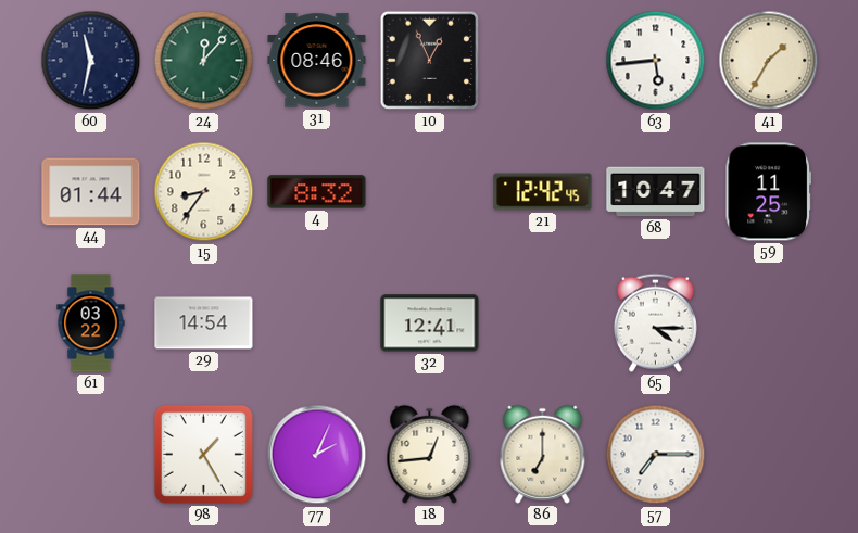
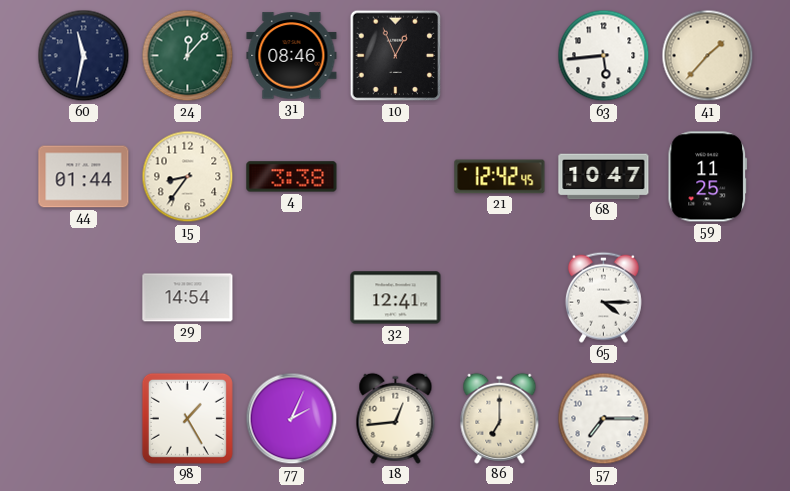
41: 1:35 -> 1:37 (708, 56)
4: 8:32 -> 3:38 (292, 177)
61: 03:22 -> none (91, 323)
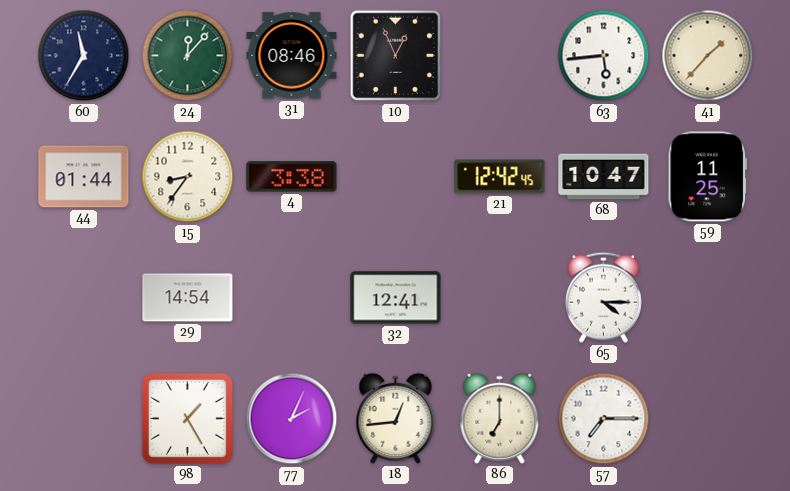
60: 11:32 -> 11:35 (84, 56)
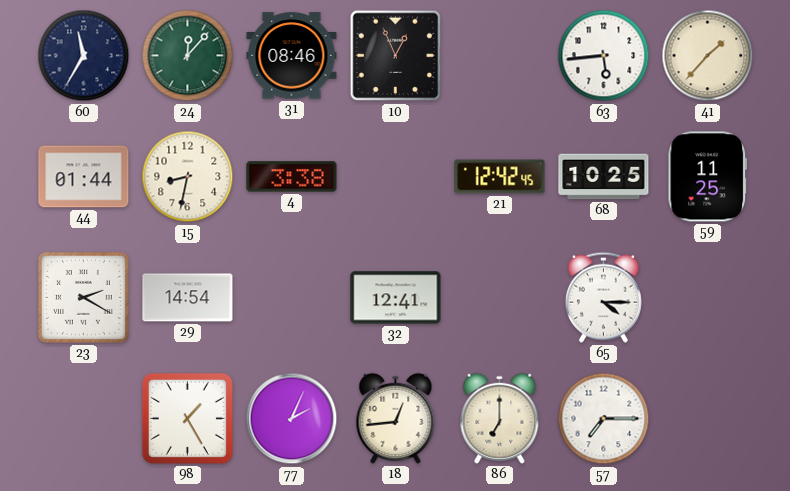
15: 8:36 -> 8:32 (188, 177)
68: 10:47 -> 10:25 (604, 177)
23: none -> 2:20 (83, 297)
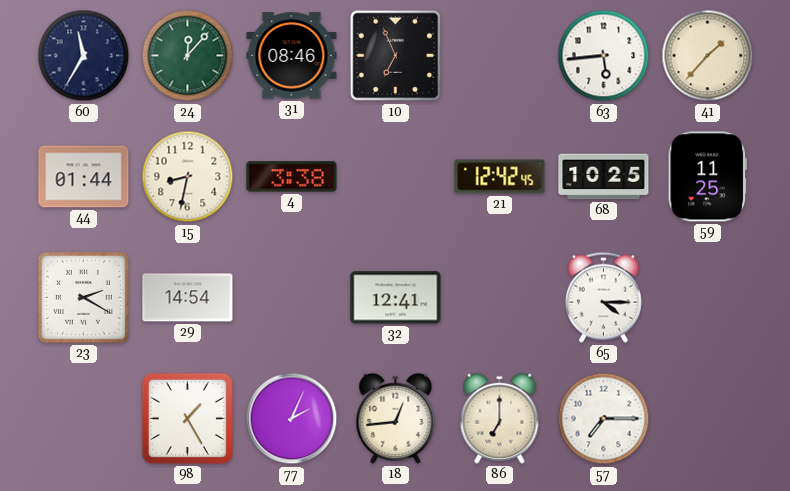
10: 12:56 -> 6:56 (396, 56)
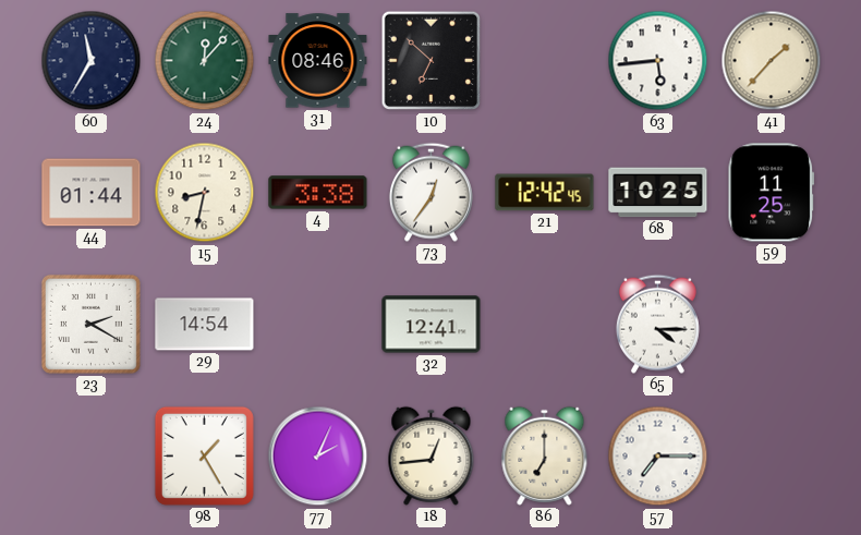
10: 6:56 -> 6:52 (432, 61)
73: none -> 12:36 (430, 192)
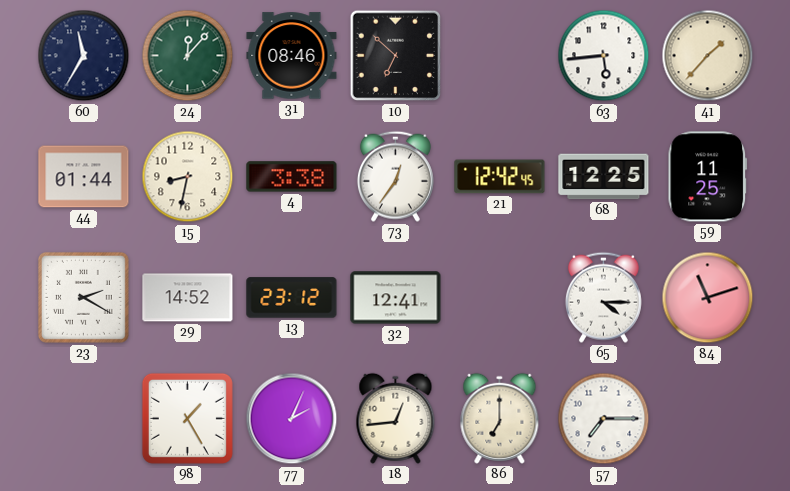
68: 10:25 -> 12:25 (604, 177)
29: 14:54 -> 14:52 (188, 298)
13: none -> 23:12 (292, 298)
84: none -> 11:12 (708, 298)
